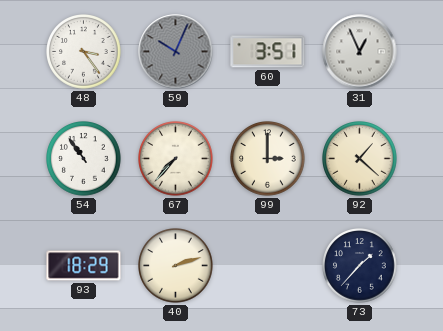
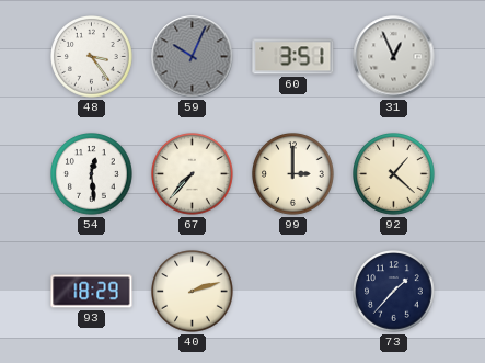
54: 10:54 -> 12:29 (92, 174)
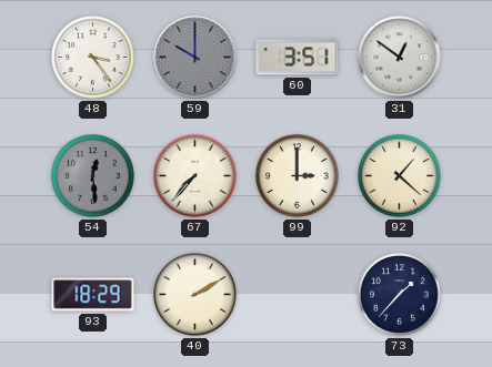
59: 10:04 -> 10:00 (195, 58)
31: 12:56 -> 12:51 (400, 58)
54 dial: white -> grey (93, 176)
40: 2:12 -> 2:10 (195, 295)
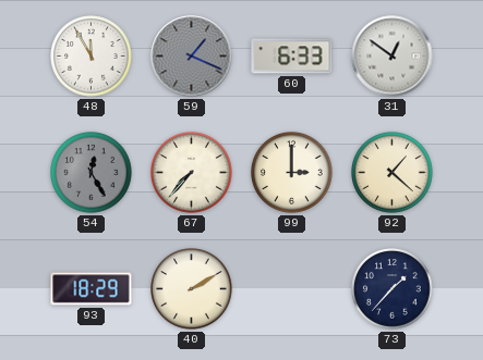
48: 3:24 -> 11:55 (92, 57)
59: 10:00 -> 1:19 (192, 57)
60: 3:51 -> 6:33 (292, 57)
54: 12:29 -> 12:25 (92, 173)
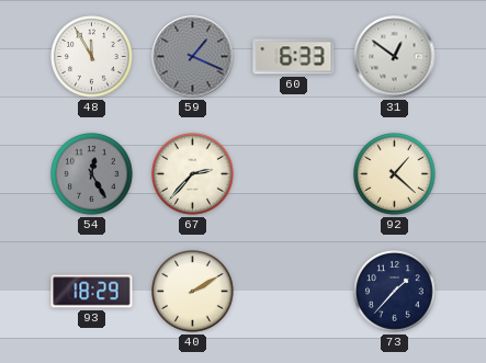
67: 7:37 -> 2:37 (193, 174)
99: 3:00 -> none (292, 173)
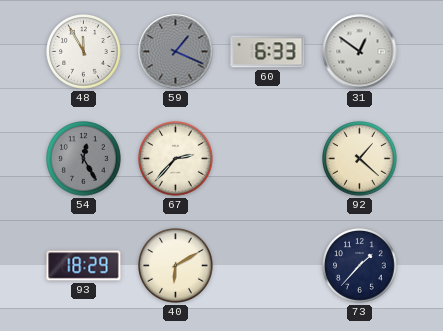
40: 2:10 -> 6:10 (176, 266)
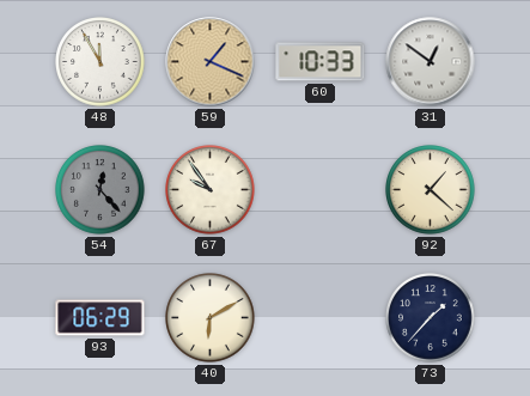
59 dial: grey -> champagne (211, 62)
60: 6:33 -> 10:33 (321, 62)
54: 12:25 -> 12:23 (100, 190)
67: 2:37 -> 9:54 (211, 190)
93: 18:29 -> 06:29 (100, 318)
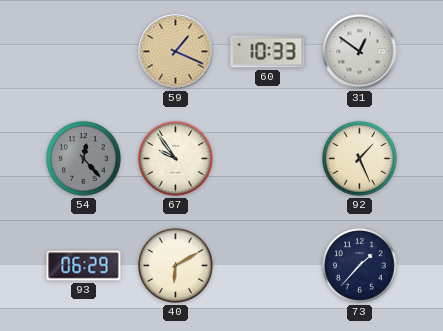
48: 11:55 -> none (100, 62)
92: 1:22 -> 1:26 (360, 159)
